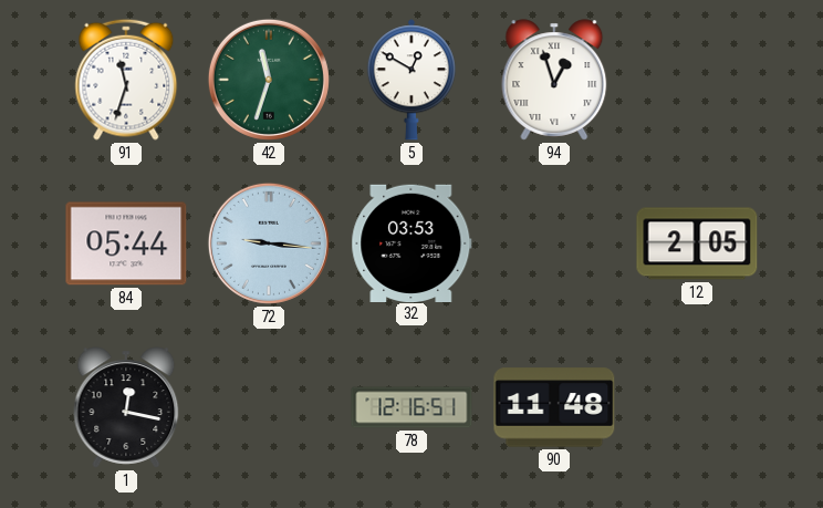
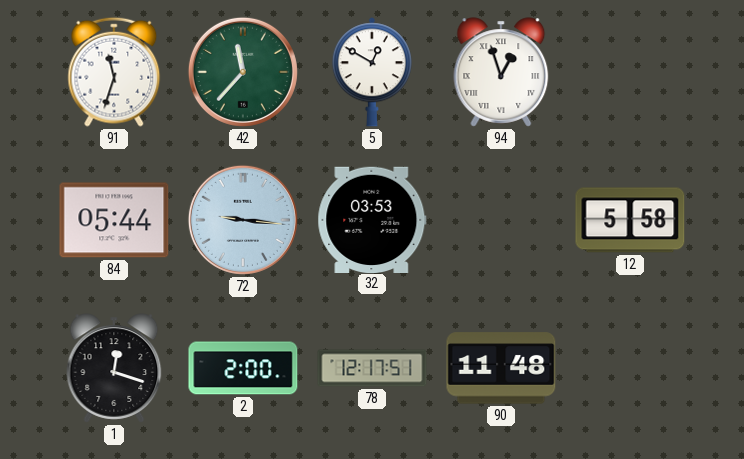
42: 11:33 -> 11:37 (243, 72)
12: 2:05 -> 5:58 (630, 220)
1: 12:17 -> 12:18 (114, 368)
2: none -> 2:00 (243, 368)
78: 12:16 -> 12:17 (372, 368)
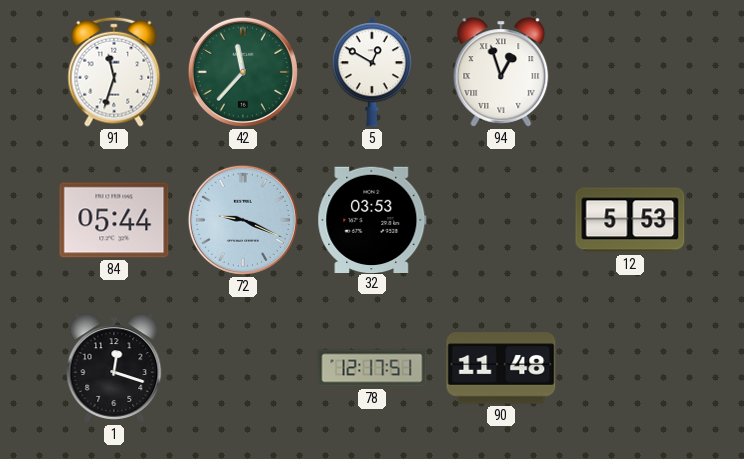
72: 9:16 -> 9:19 (243, 220)
12: 5:58 -> 5:53 (630, 220)
2: 2:00 -> none (243, 368)
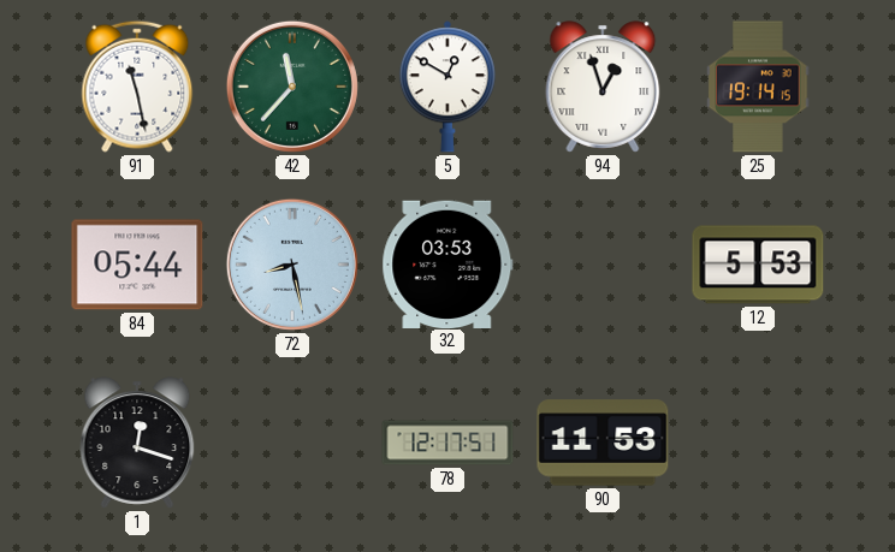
91: 11:33 -> 11:28 (137, 87)
25: none -> 19:14 (758, 87)
72: 9:19 -> 8:28 (292, 265)
90: 11:48 -> 11:53 (603, 443)
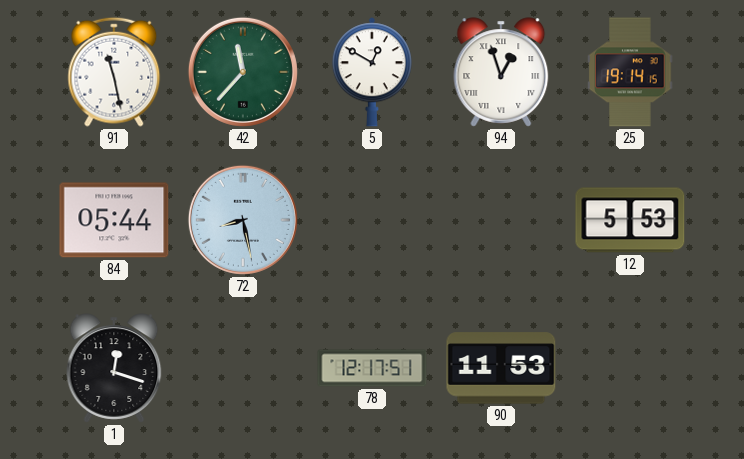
32: 03:53 -> none (447, 263)
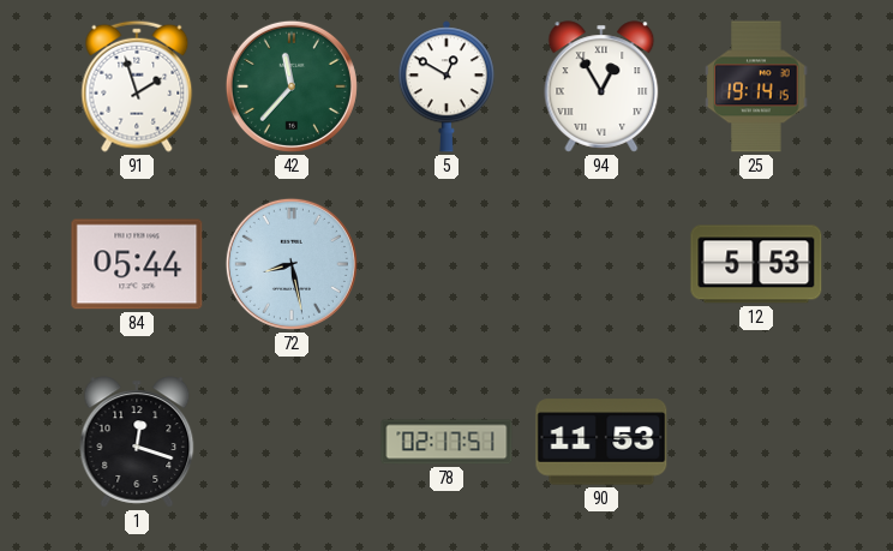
91: 11:28 -> 1:57 (137, 86)
94: 12:57 -> 12:55 (601, 86)
78: 12:17 -> 02:17 (446, 442)
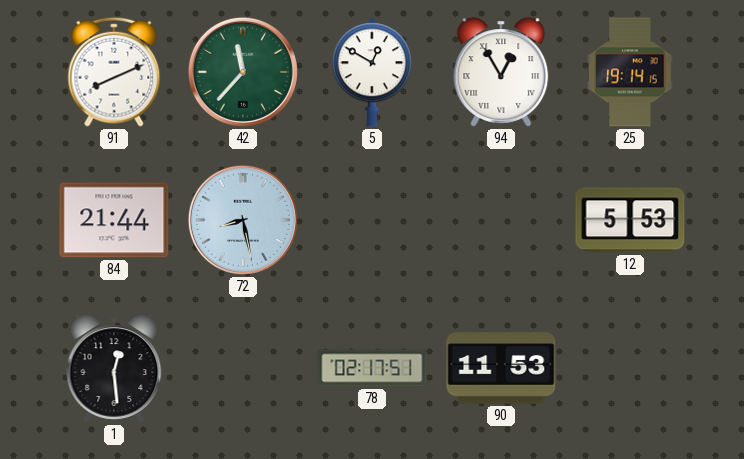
91: 1:57 -> 8:11 (114, 72)
84: 05:44 -> 21:44 (114, 220)
1: 12:18 -> 12:29 (114, 368)
